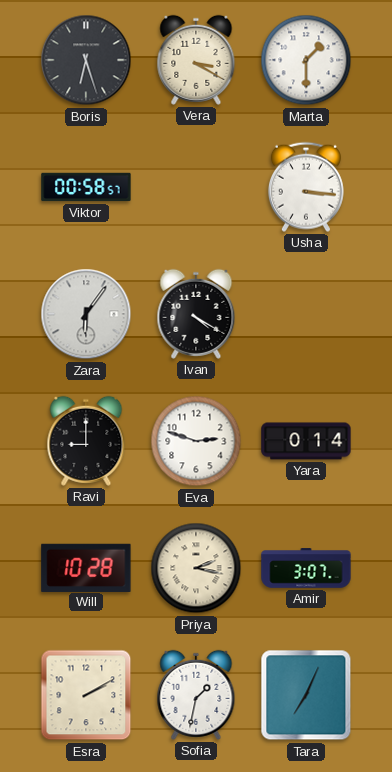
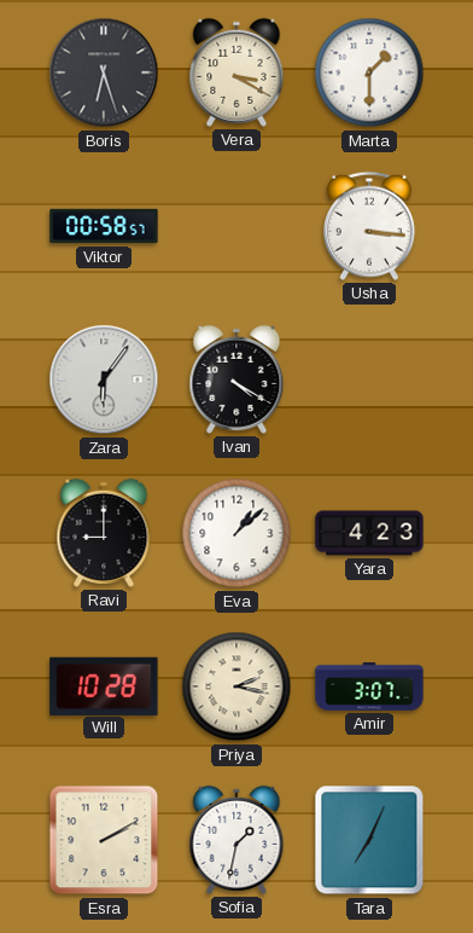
Eva: 2:48 -> 1:08 (237, 533)
Yara: 0:14 -> 4:23 (369, 533)
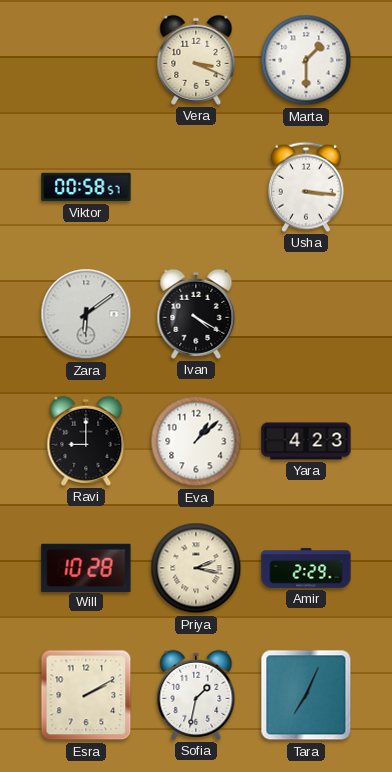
Boris: 6:27 -> none (104, 73)
Vera: 3:20 -> 3:19 (196, 60)
Zara: 6:06 -> 6:09 (86, 314)
Amir: 3:07 -> 2:29 (306, 568)
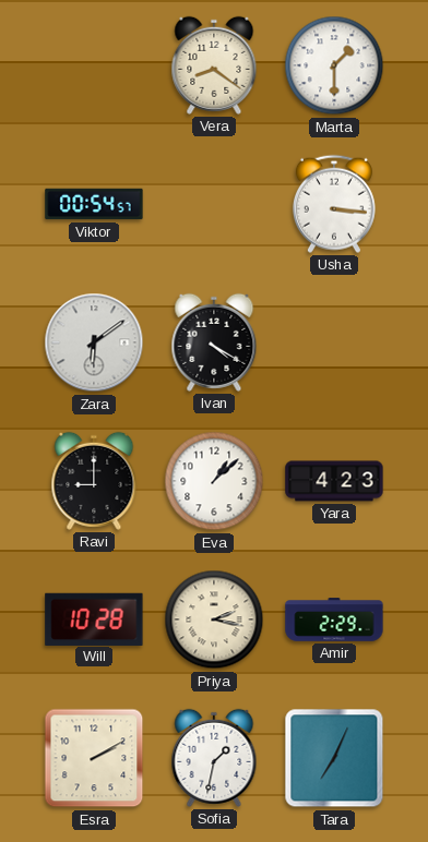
Vera: 3:19 -> 8:21 (214, 65)
Viktor: 00:58 -> 00:54 (94, 204)
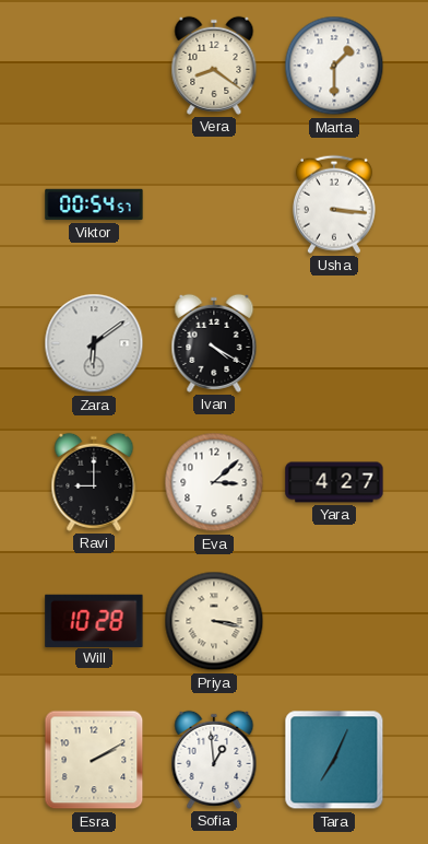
Eva: 1:08 -> 3:08 (214, 482)
Yara: 4:23 -> 4:27 (334, 482)
Priya: 2:17 -> 3:17 (214, 621)
Amir: 2:29 -> none (334, 620)
Sofia: 1:32 -> 12:59 (214, 760)
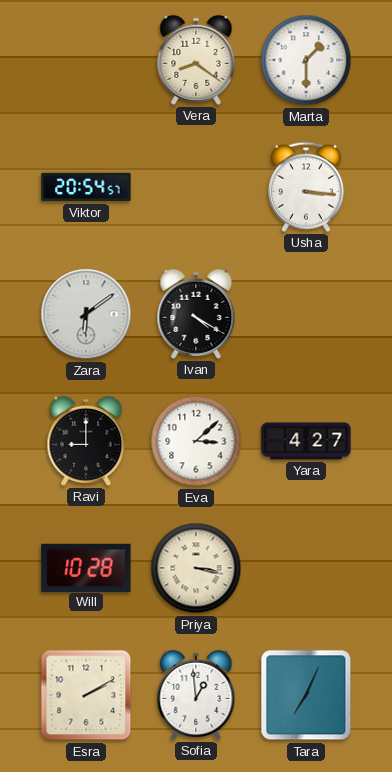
Viktor: 00:54 -> 20:54 (86, 187)
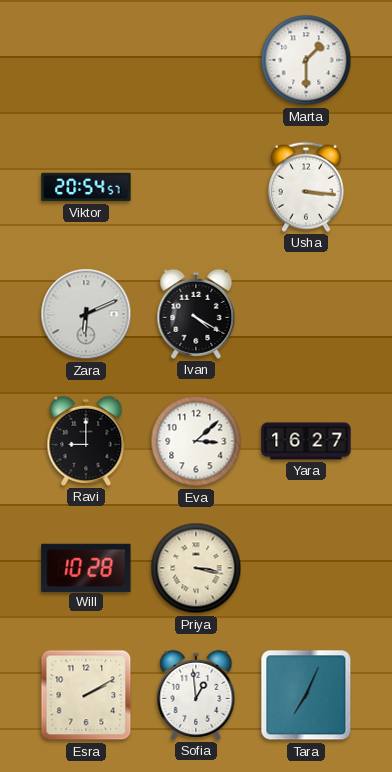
Vera: 8:21 -> none (196, 60)
Zara: 6:09 -> 6:11 (86, 314)
Yara: 4:27 -> 16:27 (306, 441)
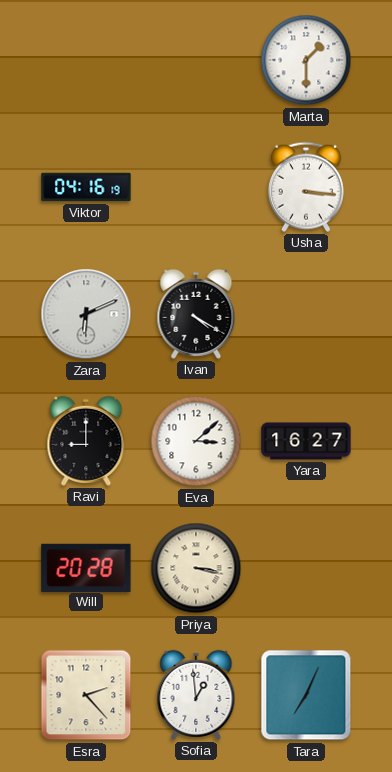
Viktor: 20:54 -> 04:16 (86, 187)
Will: 10:28 -> 20:28 (86, 567)
Esra: 2:10 -> 2:23 (86, 695)
